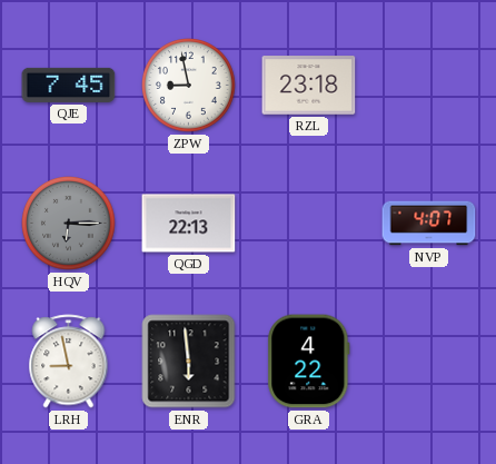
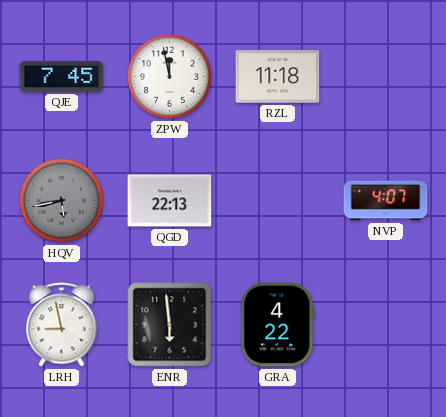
ZPW: 8:58 -> 11:58 (170, 77)
RZL: 23:18 -> 11:18 (278, 77)
HQV: 6:15 -> 5:43 (62, 201)
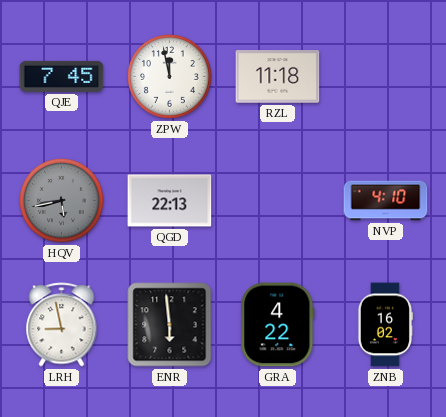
NVP: 4:07 -> 4:10 (386, 201)
ZNB: none -> 16:02 (385, 325)
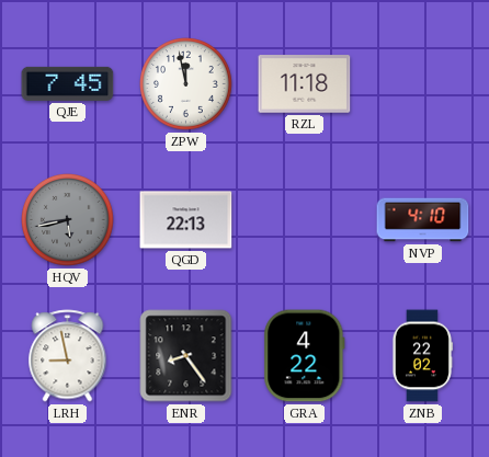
ENR: 5:59 -> 8:24 (186, 356)
ZNB: 16:02 -> 22:02 (422, 356)
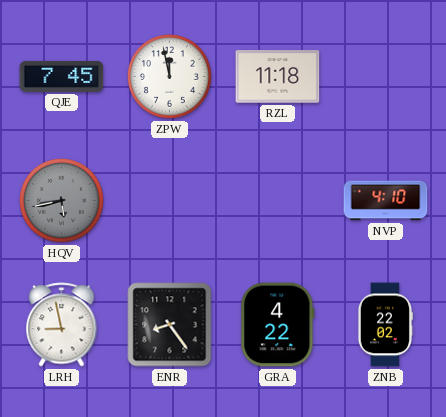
QGD: 22:13 -> none (186, 220)
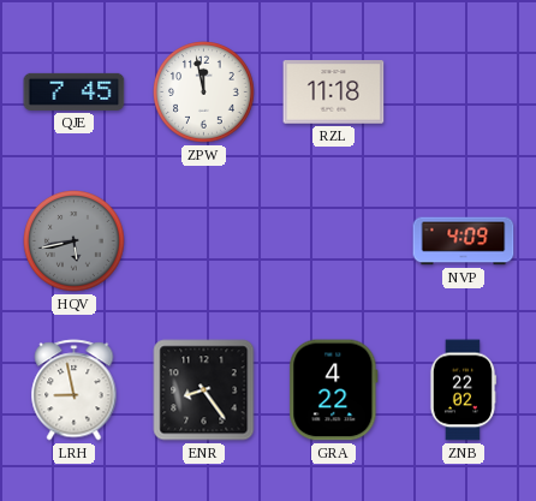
NVP: 4:10 -> 4:09 (464, 241)
